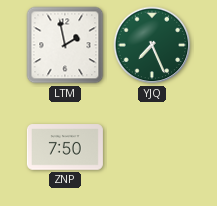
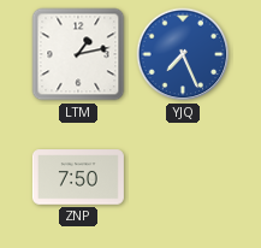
LTM: 1:58 -> 1:13 (78, 54)
YJQ dial: green -> blue (183, 54)
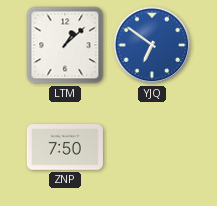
LTM: 1:13 -> 1:08 (65, 45)
YJQ: 7:26 -> 6:51 (152, 45)
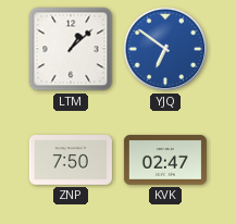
KVK: none -> 02:47 (165, 160)
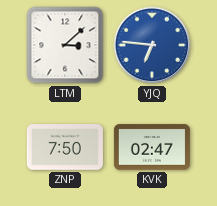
LTM: 1:08 -> 3:08 (65, 45)
YJQ: 6:51 -> 6:46 (152, 45)
